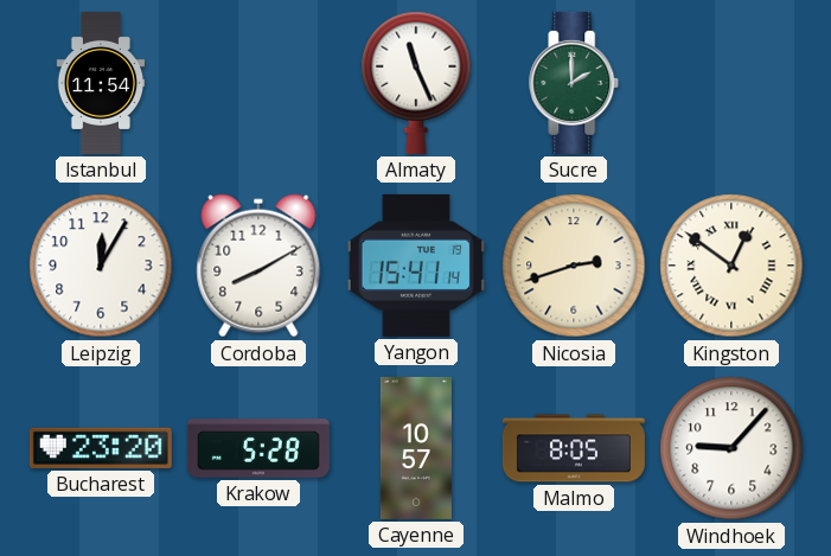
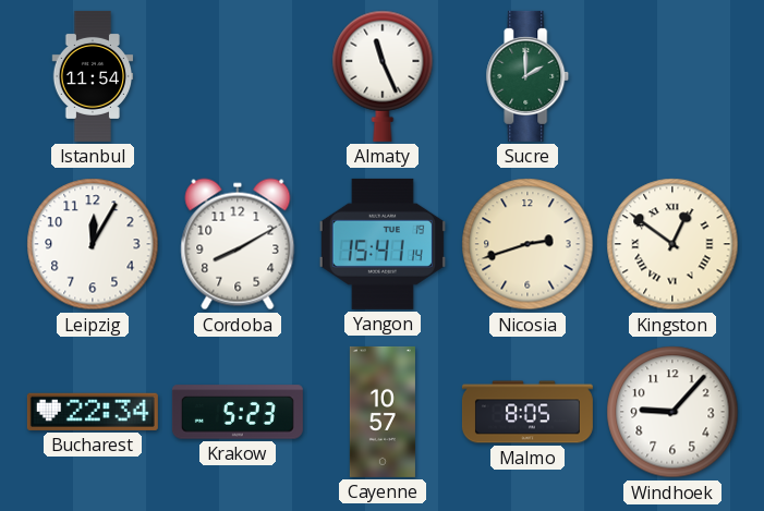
Bucharest: 23:20 -> 22:34 (93, 412)
Krakow: 5:28 -> 5:23 (238, 412)
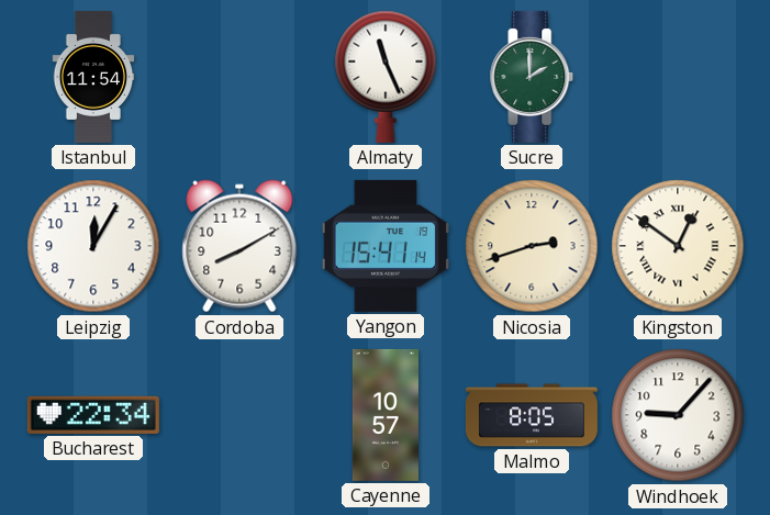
Krakow: 5:23 -> none (238, 412)
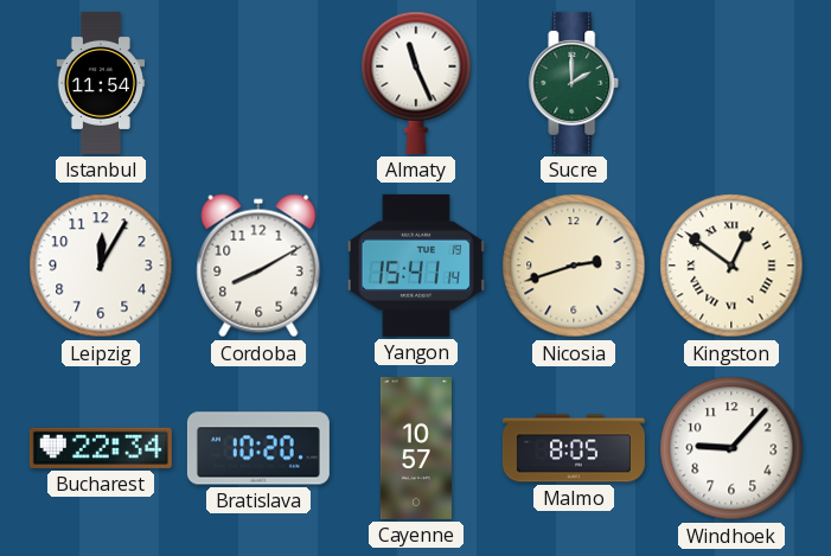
Bratislava: none -> 10:20 (258, 448)
